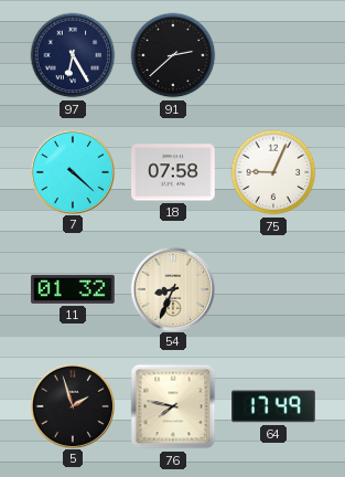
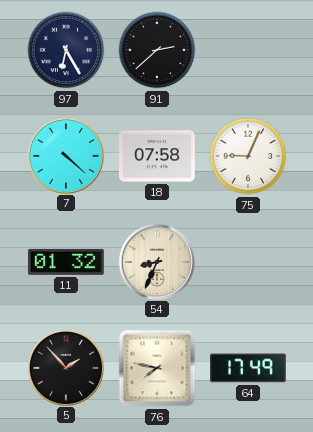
5: 1:57 -> 1:53 (65, 367)
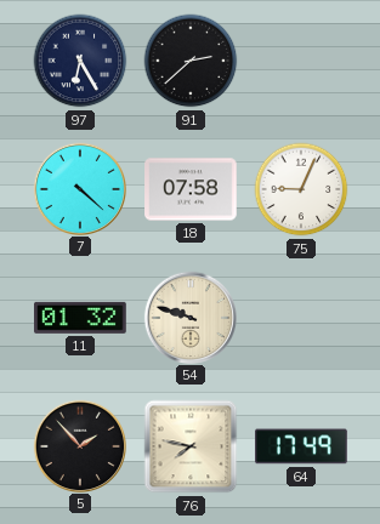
54: 8:34 -> 9:48 (189, 317)
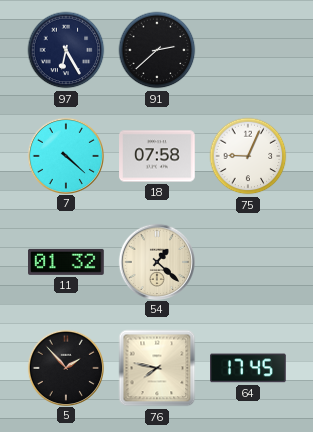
54: 9:48 -> 1:22 (156, 261)
64: 17:49 -> 17:45 (249, 368)
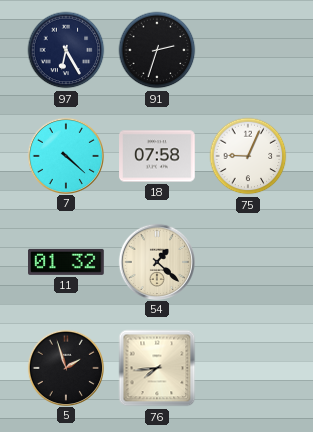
91: 2:38 -> 2:33 (157, 50)
5: 1:53 -> 1:57 (65, 367)
76: 7:47 -> 7:44 (157, 368)
64: 17:45 -> none (249, 368)
